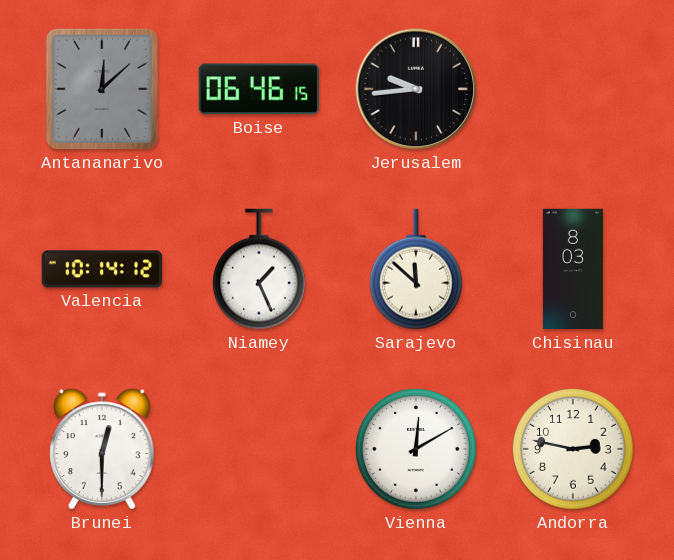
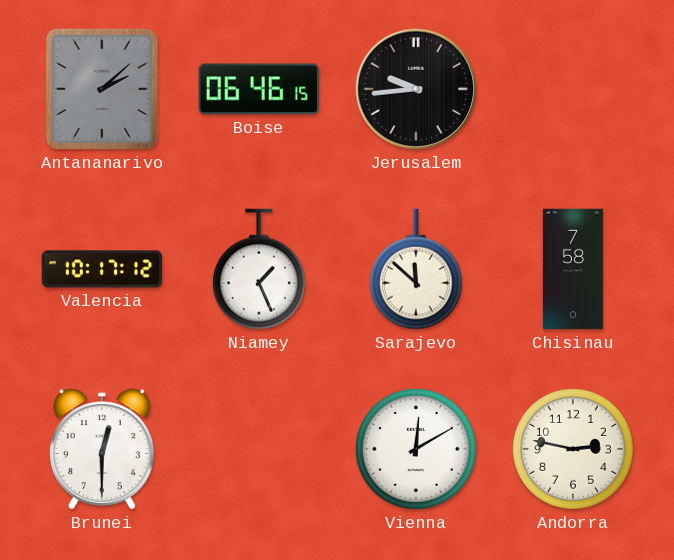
Antananarivo: 12:08 -> 2:08 (102, 89)
Valencia: 10:14 -> 10:17 (102, 269)
Chisinau: 8:03 -> 7:58 (573, 269)
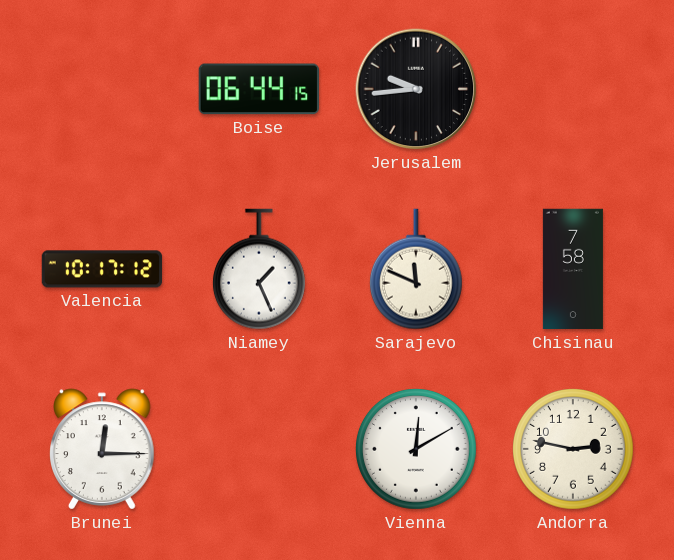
Antananarivo: 2:08 -> none (102, 89)
Boise: 06:46 -> 06:44 (259, 89)
Sarajevo: 11:52 -> 11:49 (416, 269)
Brunei: 12:30 -> 12:15 (103, 449)
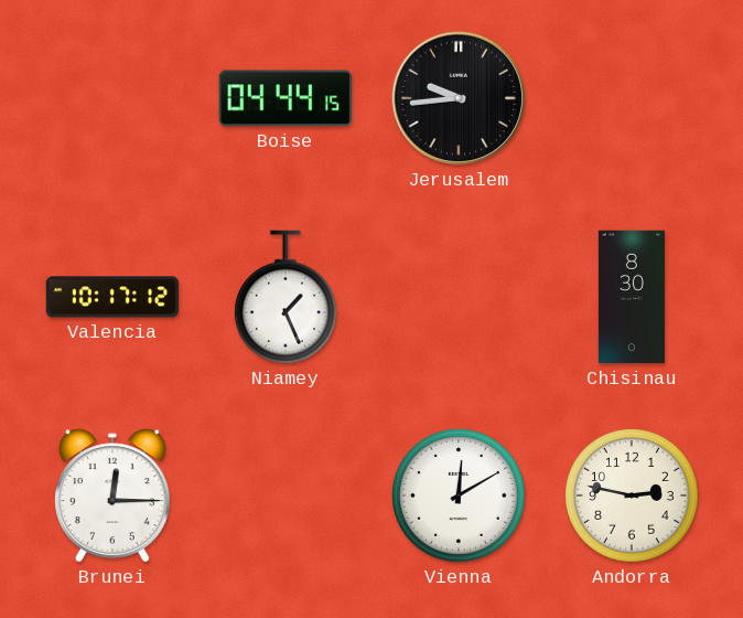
Boise: 06:44 -> 04:44 (286, 98)
Sarajevo: 11:49 -> none (416, 269)
Chisinau: 7:58 -> 8:30 (632, 297)
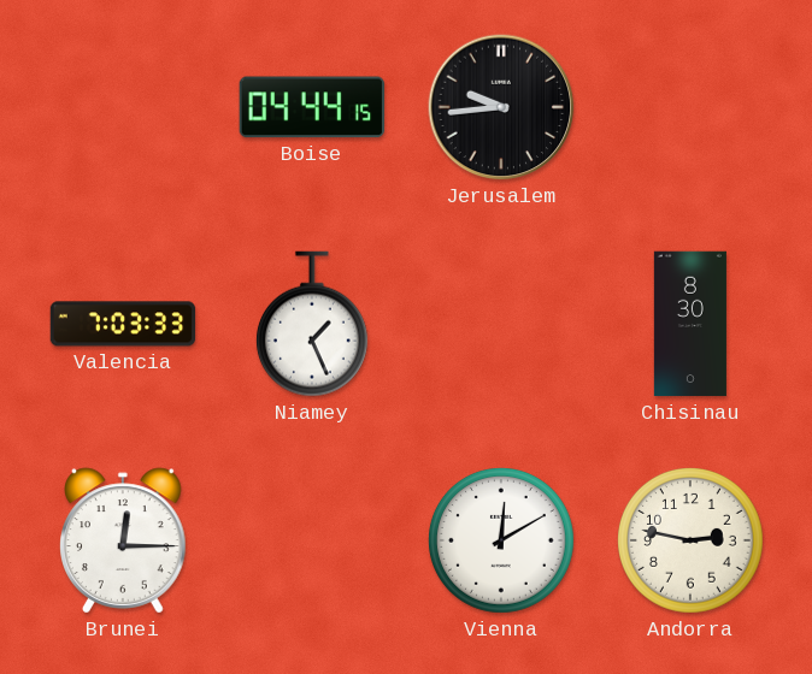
Valencia: 10:17 -> 7:03 (123, 324)
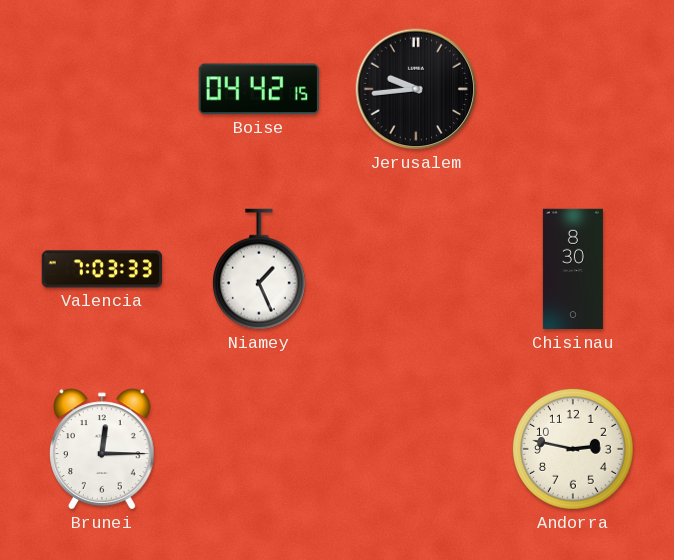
Boise: 04:44 -> 04:42 (259, 89)
Vienna: 12:10 -> none (502, 542)
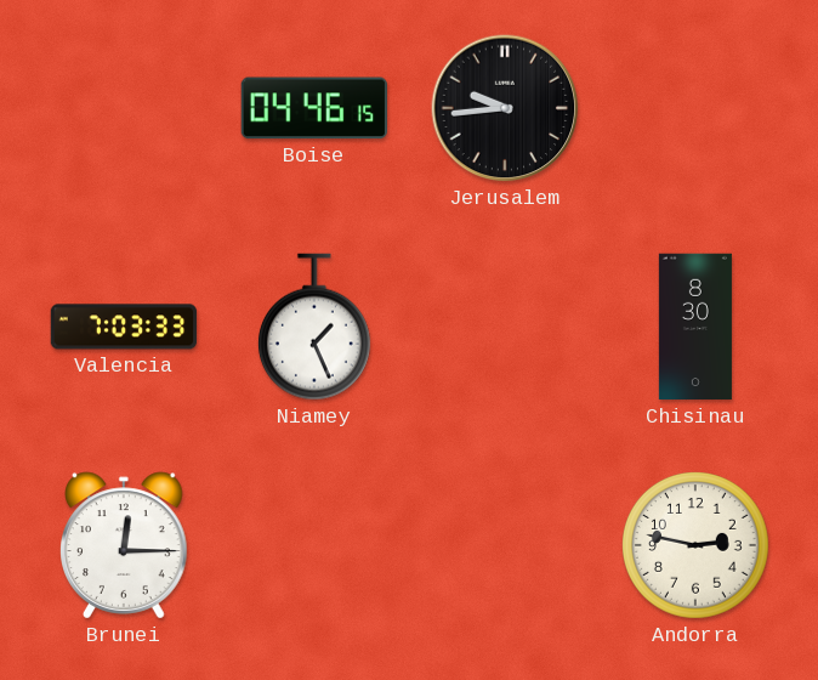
Boise: 04:42 -> 04:46 (314, 108)
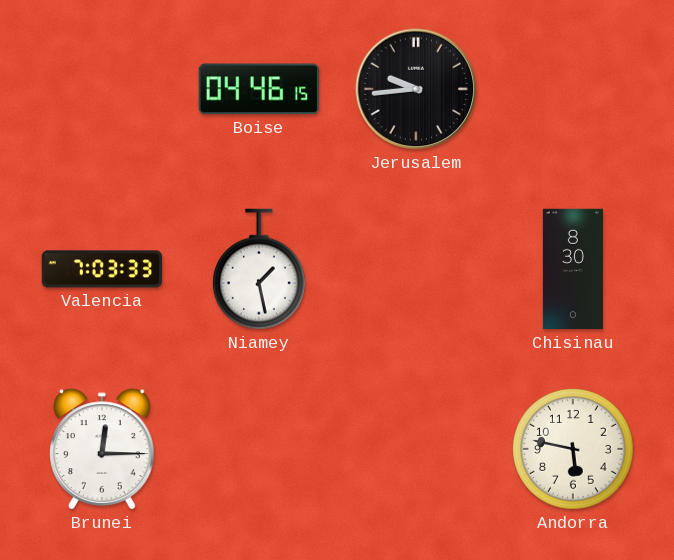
Niamey: 1:26 -> 1:28 (259, 269)
Andorra: 2:47 -> 5:47 (574, 450)
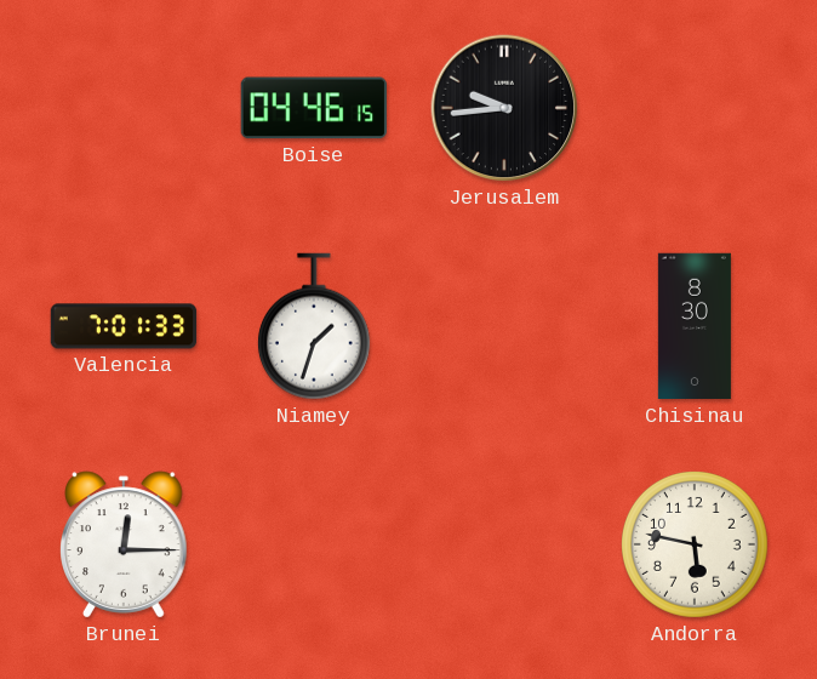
Valencia: 7:03 -> 7:01 (124, 326)
Niamey: 1:28 -> 1:33 (314, 326)
